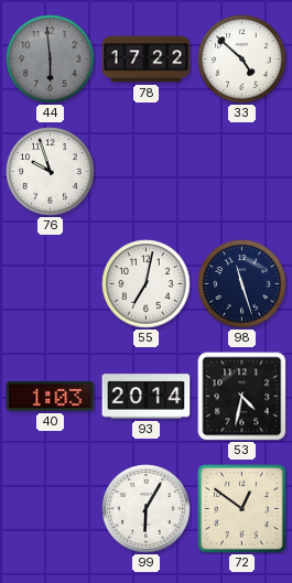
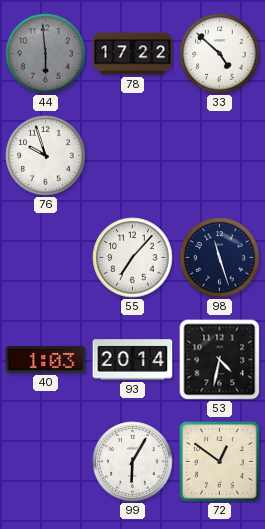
55: 7:02 -> 7:07 (133, 258)
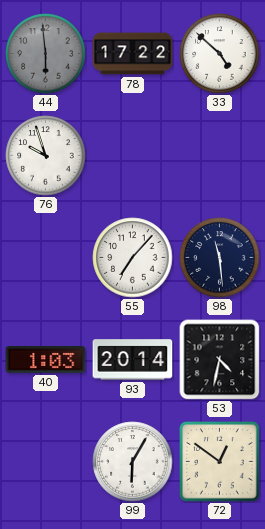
98: 11:27 -> 11:29 (220, 258)
